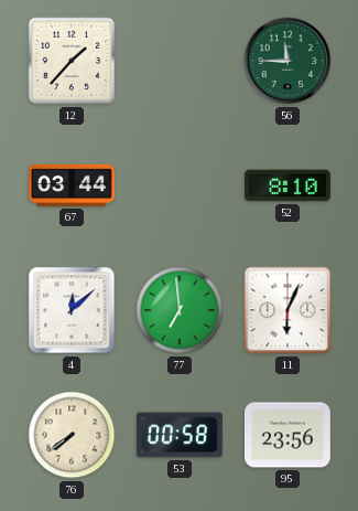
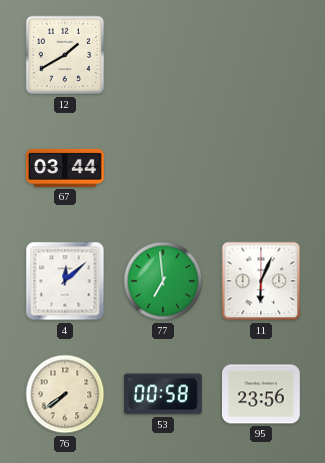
12: 1:37 -> 1:40 (65, 55)
56: 11:45 -> none (288, 61)
52: 8:10 -> none (288, 185)
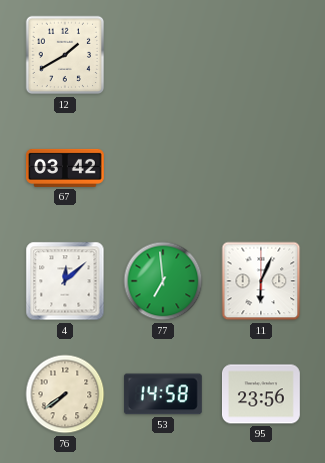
67: 03:44 -> 03:42 (66, 168)
53: 00:58 -> 14:58 (163, 394)
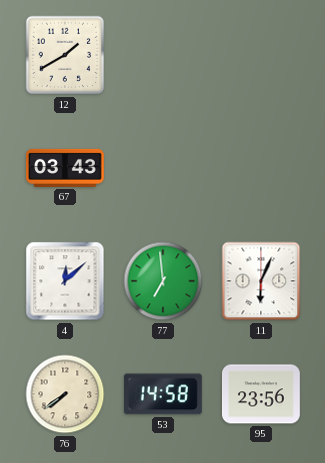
67: 03:42 -> 03:43 (66, 168)
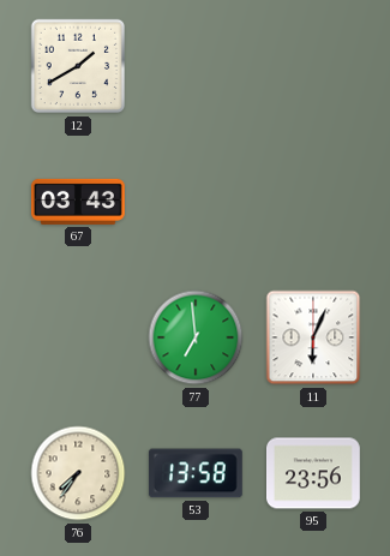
4: 12:08 -> none (65, 281)
76: 7:39 -> 7:36 (78, 473)
53: 14:58 -> 13:58 (196, 473)
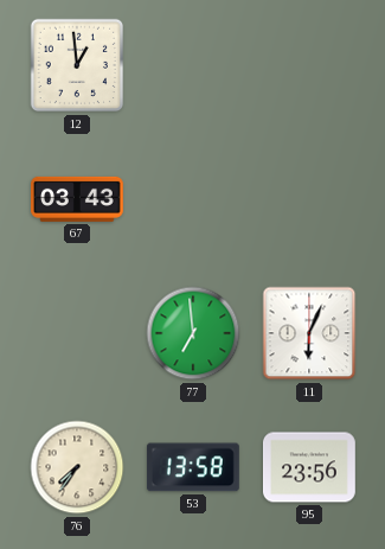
12: 1:40 -> 12:59 (77, 65)
